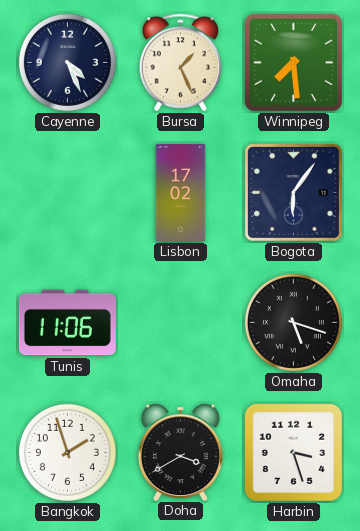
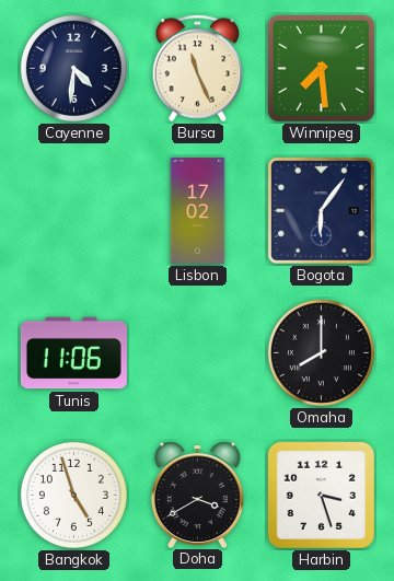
Cayenne: 4:26 -> 4:31 (73, 68)
Bursa: 1:26 -> 11:26 (198, 69)
Omaha: 5:18 -> 8:00 (321, 352)
Bangkok: 1:57 -> 4:57 (73, 495)
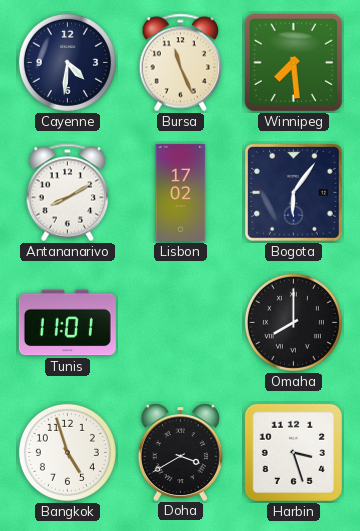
Antananarivo: none -> 8:10 (68, 193)
Tunis: 11:06 -> 11:01 (67, 323)
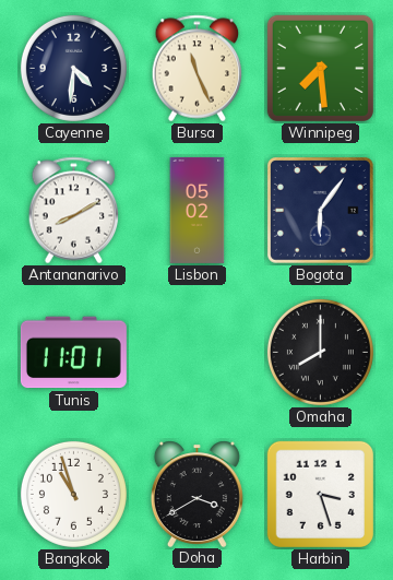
Lisbon: 17:02 -> 05:02 (198, 210)
Bangkok: 4:57 -> 10:57 (73, 494)
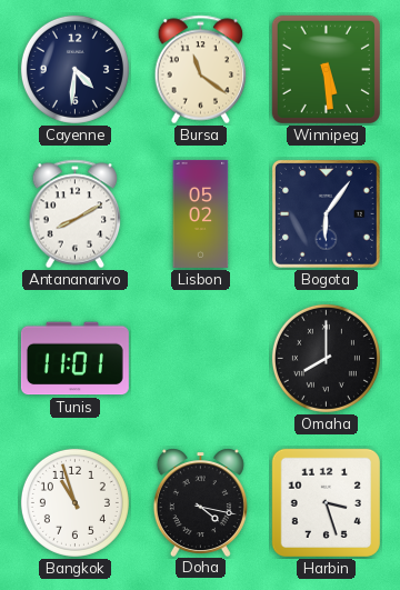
Bursa: 11:26 -> 11:21 (201, 70)
Winnipeg: 7:29 -> 5:29 (326, 69)
Doha: 3:40 -> 4:17 (200, 502)
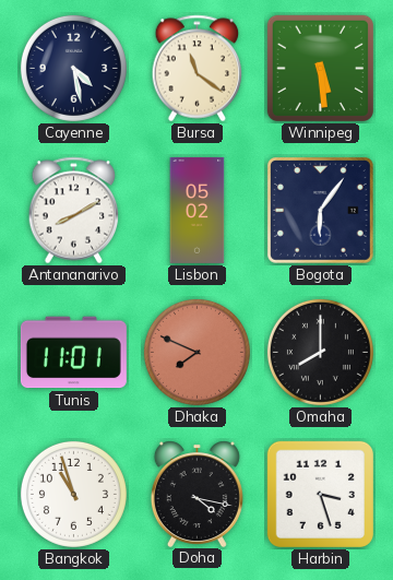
Cayenne: 4:31 -> 4:28 (73, 68)
Dhaka: none -> 7:49 (196, 352)
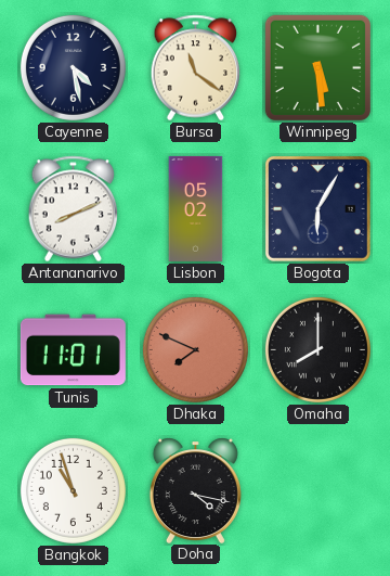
Antananarivo: 8:10 -> 8:11 (74, 209)
Bogota: 6:06 -> 6:05 (317, 208)
Harbin: 3:27 -> none (320, 494)
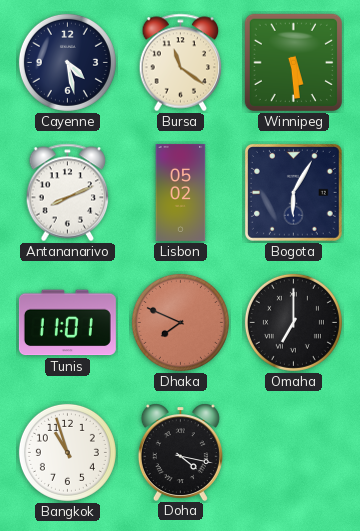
Omaha: 8:00 -> 7:00 (293, 322)
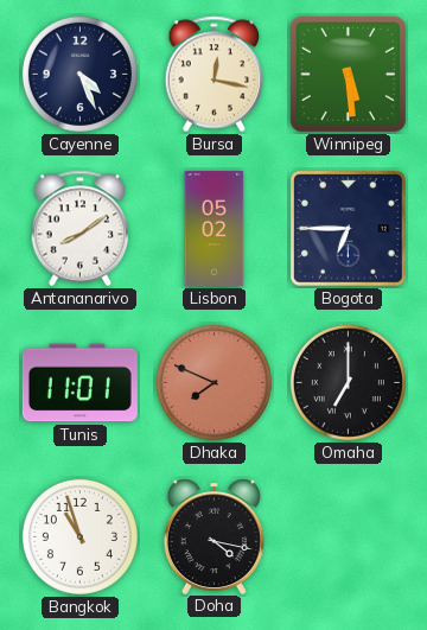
Cayenne: 4:28 -> 4:26 (79, 74)
Bursa: 11:21 -> 12:17 (215, 75)
Antananarivo: 8:11 -> 8:09 (81, 229)
Bogota: 6:05 -> 6:45 (348, 228)
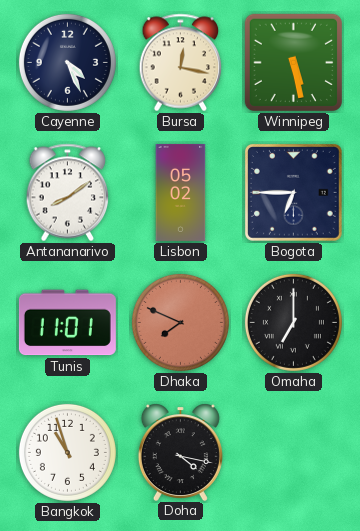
Winnipeg: 5:29 -> 5:28 (293, 62)
